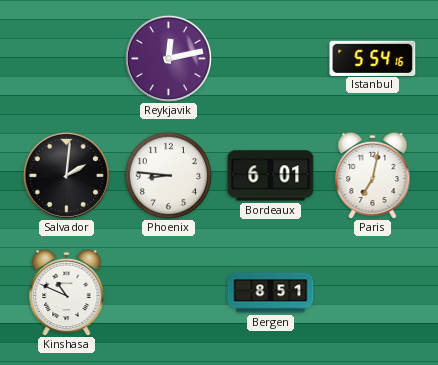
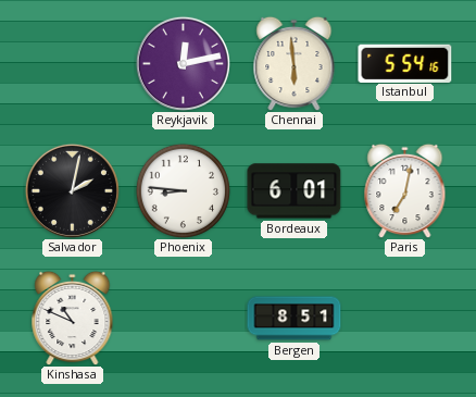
Chennai: none -> 5:59 (295, 63)
Salvador: 2:01 -> 2:02 (72, 190)
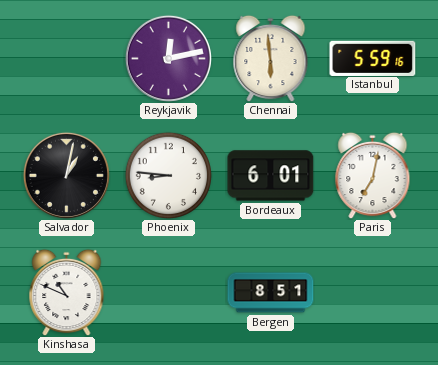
Istanbul: 5:54 -> 5:59 (373, 58)
Salvador: 2:02 -> 1:02 (66, 175)
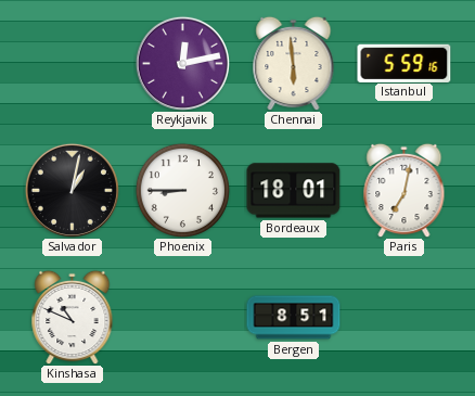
Phoenix: 8:46 -> 8:45 (182, 190)
Bordeaux: 6:01 -> 18:01 (294, 191)
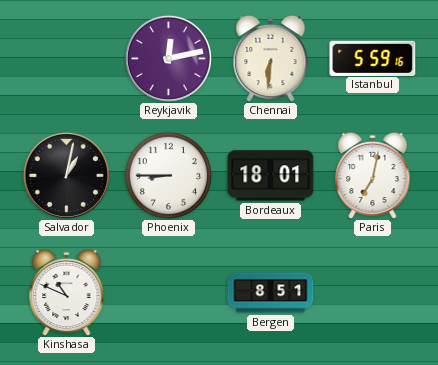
Chennai: 5:59 -> 6:31 (271, 58)
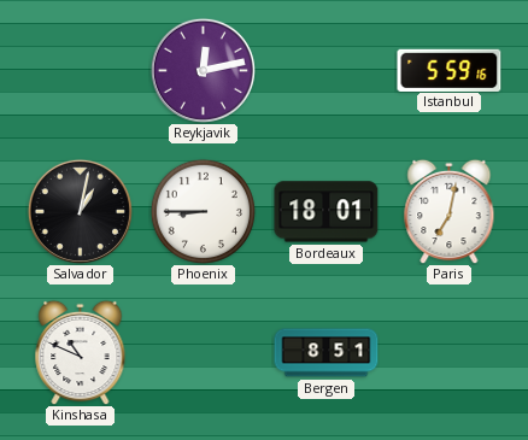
Chennai: 6:31 -> none (271, 58)
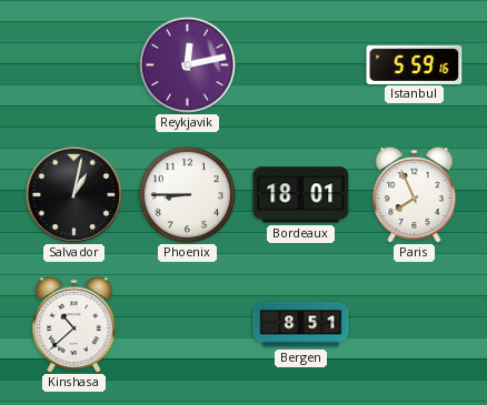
Paris: 7:02 -> 7:56 (415, 194)
Kinshasa: 10:49 -> 10:38 (74, 324)
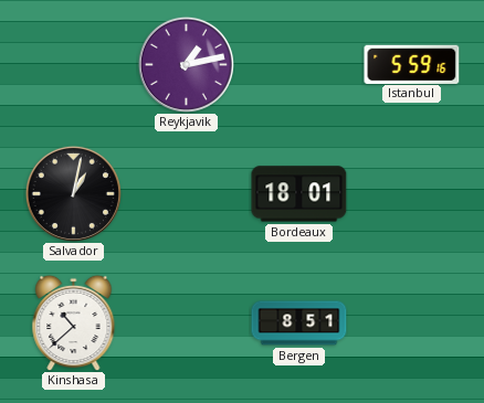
Reykjavik: 12:13 -> 1:13 (186, 64)
Phoenix: 8:45 -> none (187, 194)
Paris: 7:56 -> none (415, 194)
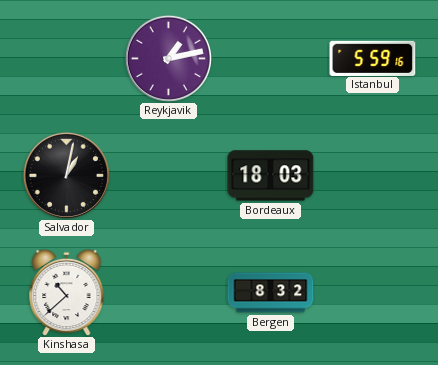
Bordeaux: 18:01 -> 18:03 (271, 176)
Bergen: 8:51 -> 8:32 (271, 293)
